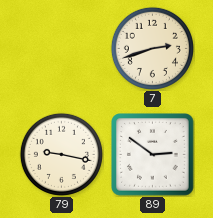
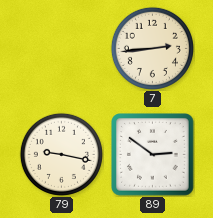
7: 2:42 -> 2:44 (152, 48)
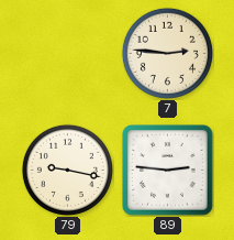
7: 2:44 -> 2:46 (167, 53)
89: 2:51 -> 2:46 (168, 171)
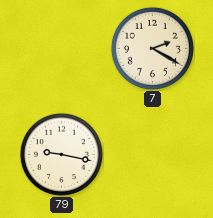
7: 2:46 -> 2:20 (152, 48)
89: 2:46 -> none (168, 171)
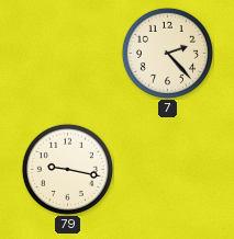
7: 2:20 -> 2:23 (167, 53)
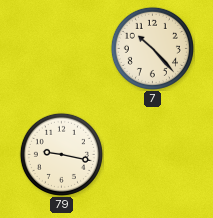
7: 2:23 -> 10:23 (152, 48)
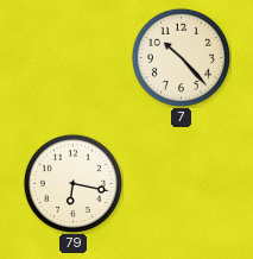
79: 9:17 -> 6:17 (72, 183)
